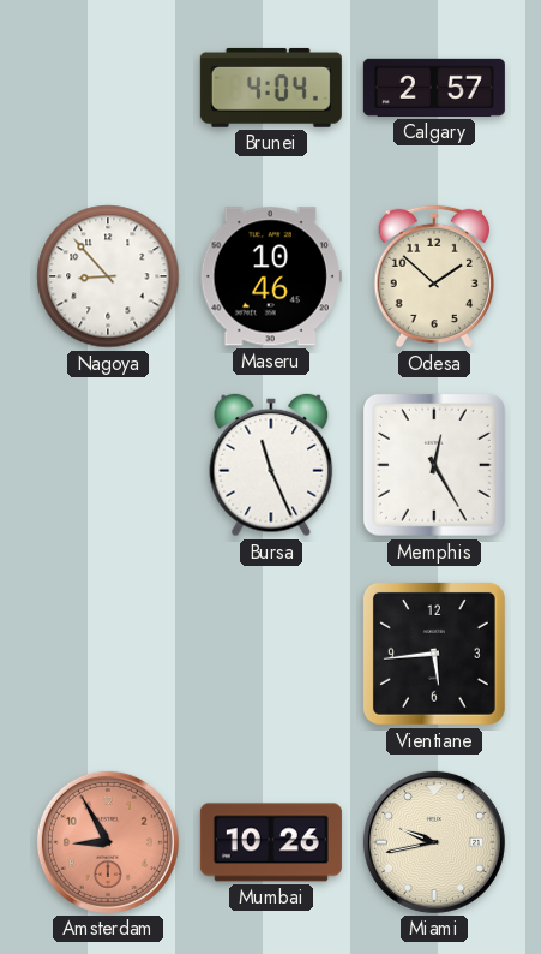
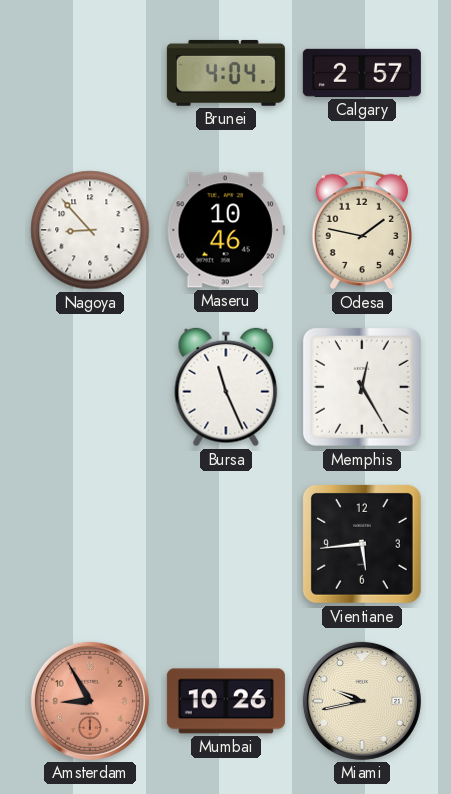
Odesa: 1:52 -> 1:47 (362, 230)
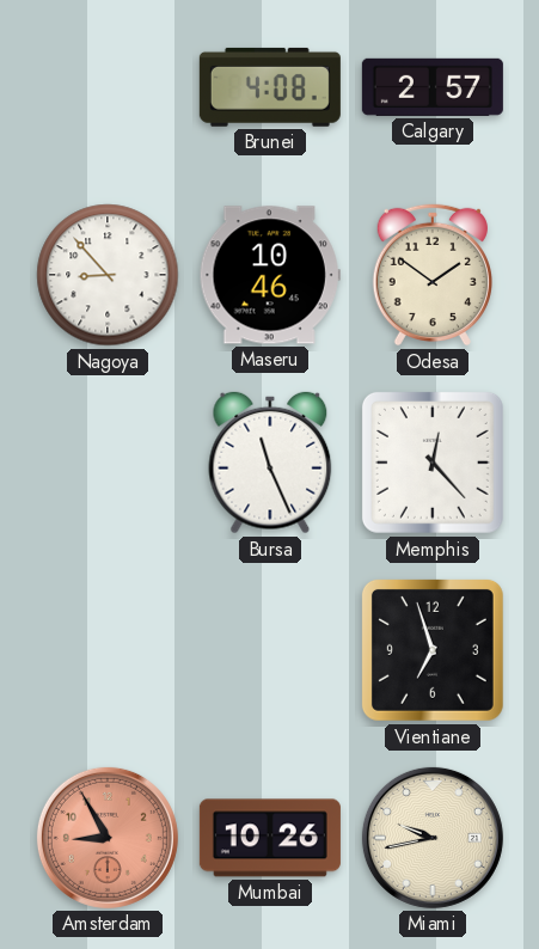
Brunei: 4:04 -> 4:08 (270, 87)
Odesa: 1:47 -> 1:51 (433, 275)
Memphis: 12:25 -> 12:23 (433, 463)
Vientiane: 5:44 -> 6:57 (433, 650)
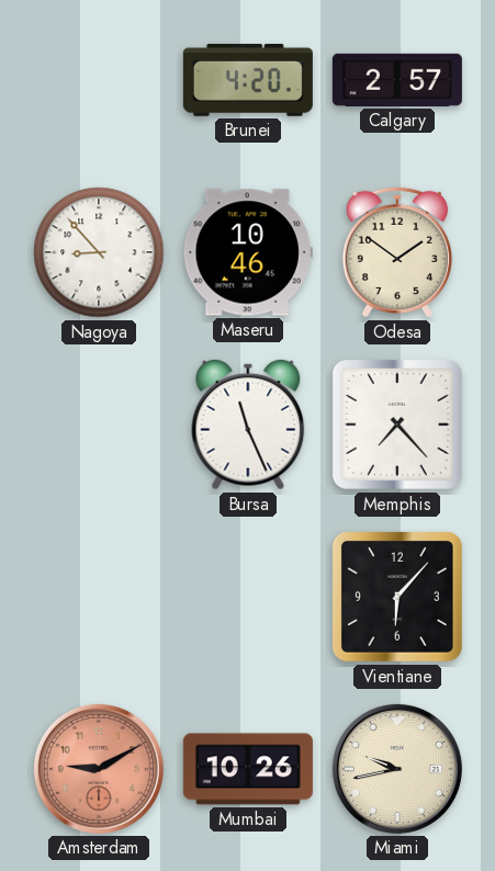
Brunei: 4:08 -> 4:20 (248, 80)
Memphis: 12:23 -> 7:23 (397, 425)
Vientiane: 6:57 -> 6:07 (397, 597)
Amsterdam: 8:55 -> 9:10 (99, 769)
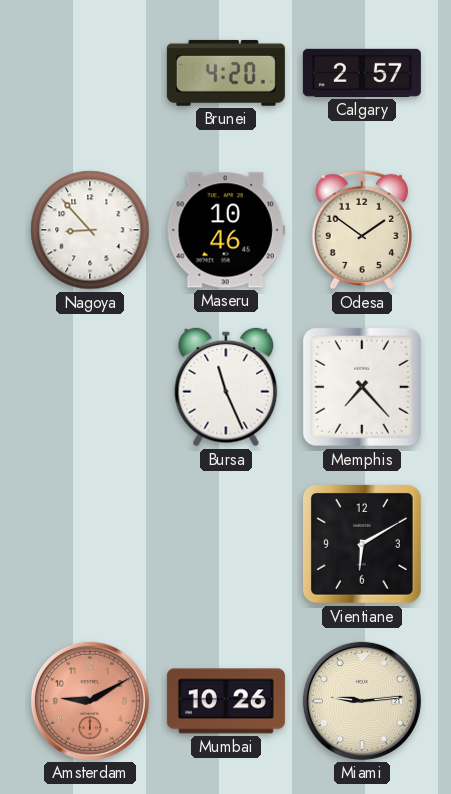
Vientiane: 6:07 -> 6:10 (362, 544)
Miami: 9:43 -> 9:14 (362, 701)
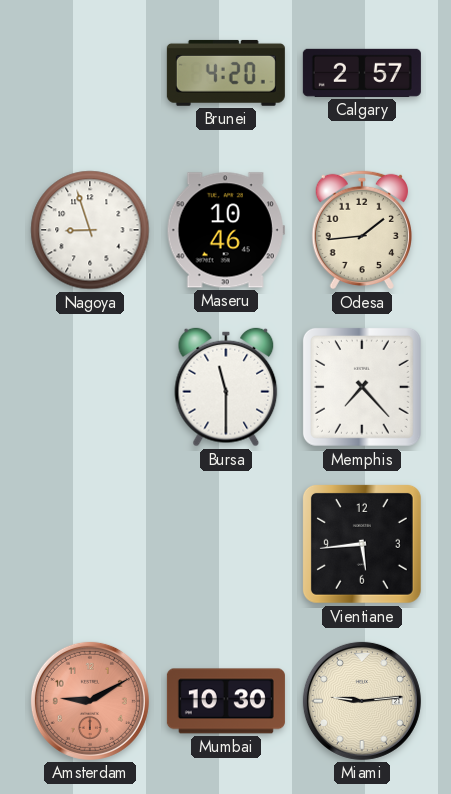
Nagoya: 8:53 -> 8:57 (90, 230)
Odesa: 1:51 -> 1:44 (362, 230)
Bursa: 11:26 -> 11:30 (226, 387)
Vientiane: 6:10 -> 5:44 (362, 544)
Mumbai: 10:26 -> 10:30 (226, 701)
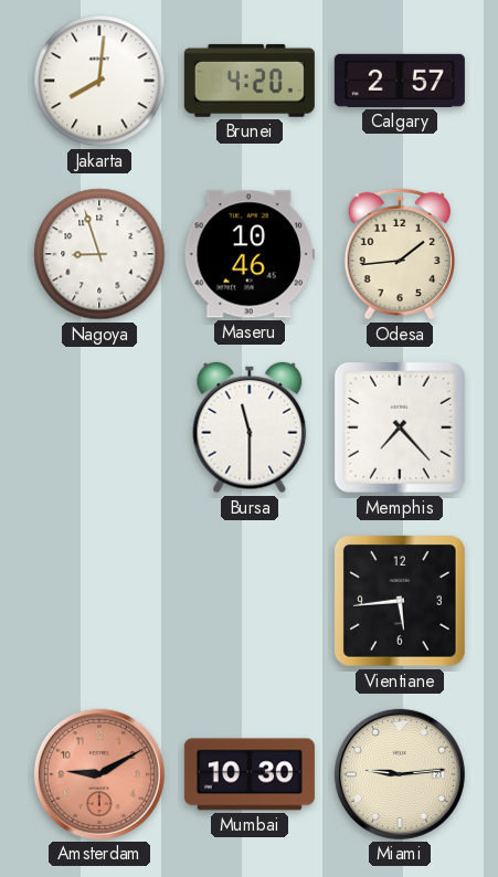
Jakarta: none -> 8:01 (99, 81)
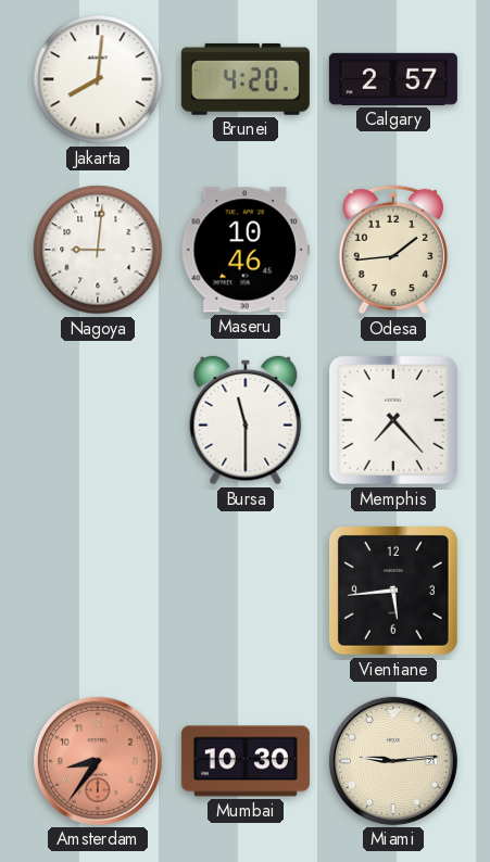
Nagoya: 8:57 -> 9:01 (98, 250)
Amsterdam: 9:10 -> 8:36 (98, 761)
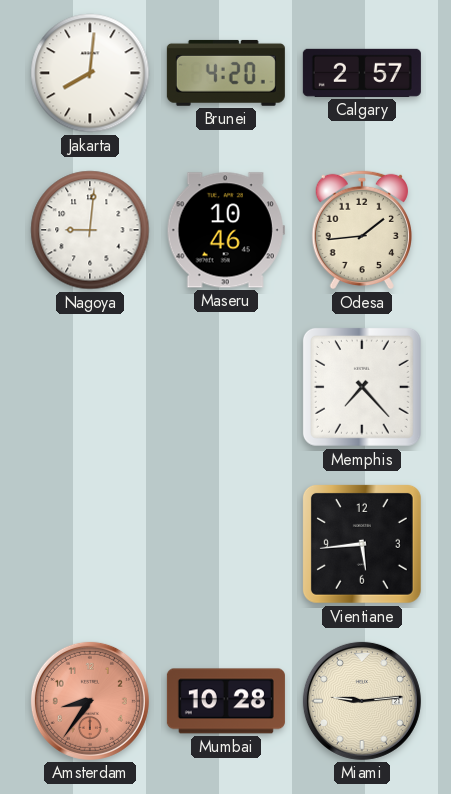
Bursa: 11:30 -> none (246, 420)
Mumbai: 10:30 -> 10:28 (226, 701)
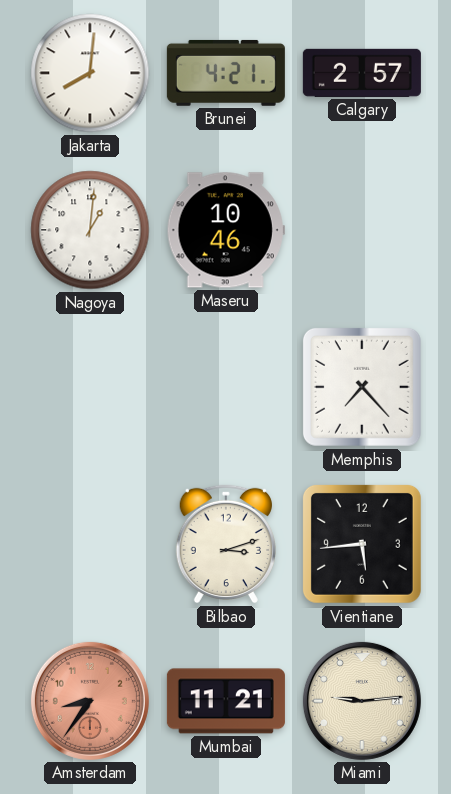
Brunei: 4:20 -> 4:21 (226, 73)
Nagoya: 9:01 -> 1:01 (90, 230)
Odesa: 1:44 -> none (362, 230)
Bilbao: none -> 3:12 (226, 544)
Mumbai: 10:28 -> 11:21 (226, 701)
